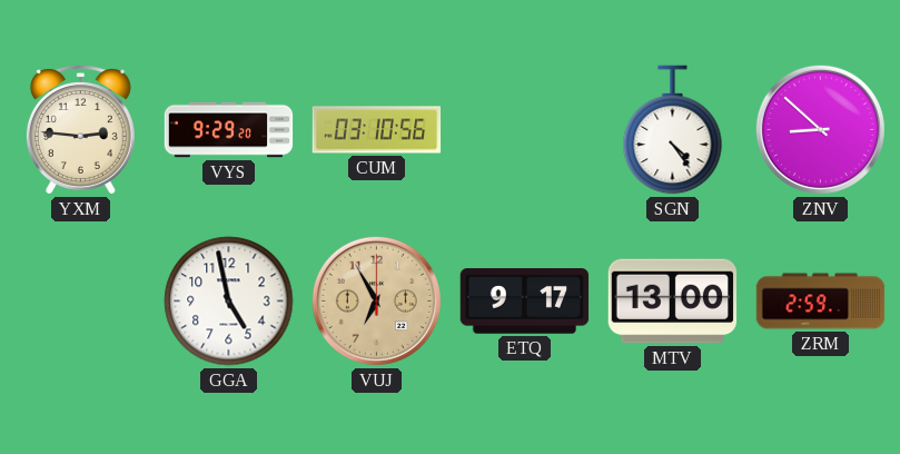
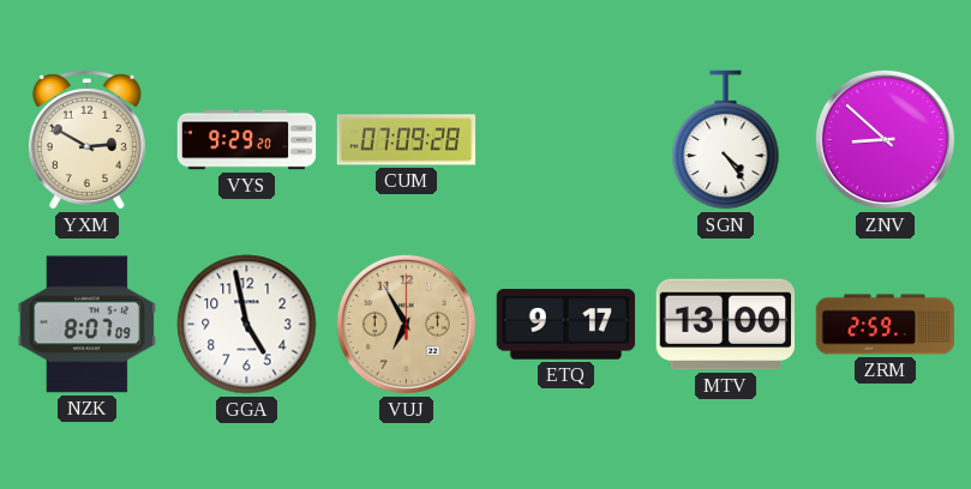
YXM: 2:46 -> 2:50 (86, 140)
CUM: 03:10 -> 07:09 (407, 140)
NZK: none -> 8:07 (88, 325)
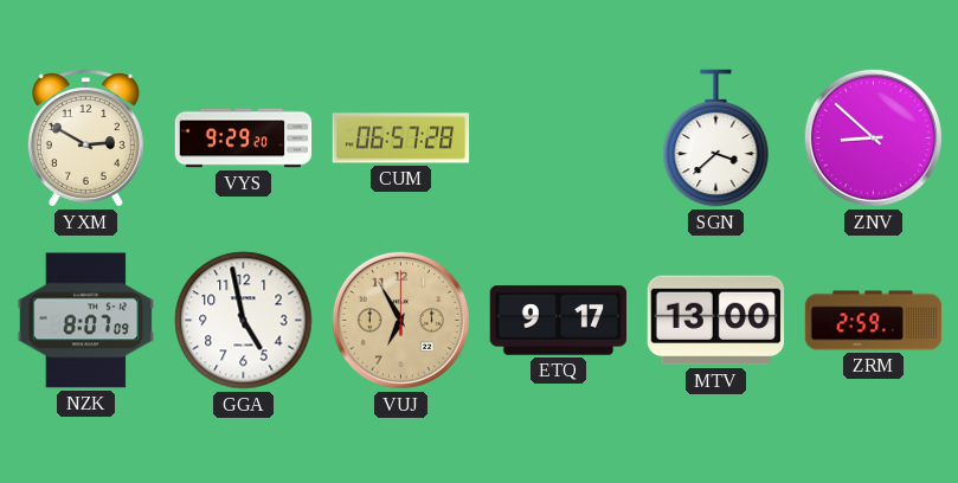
CUM: 07:09 -> 06:57 (401, 139)
SGN: 4:24 -> 3:38 (716, 139)
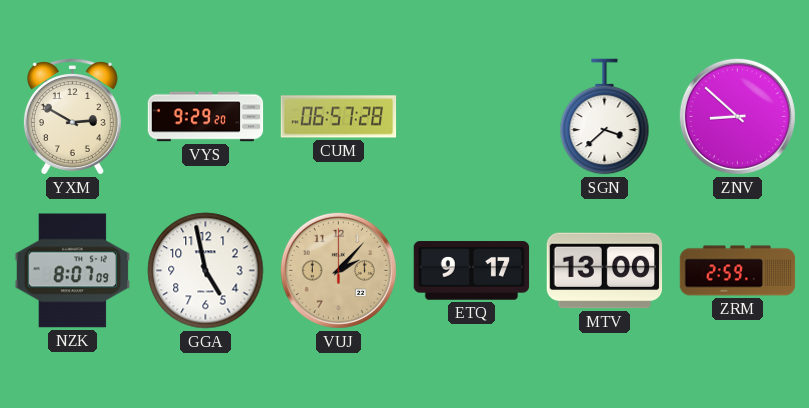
VUJ: 6:55 -> 2:07 (338, 270)
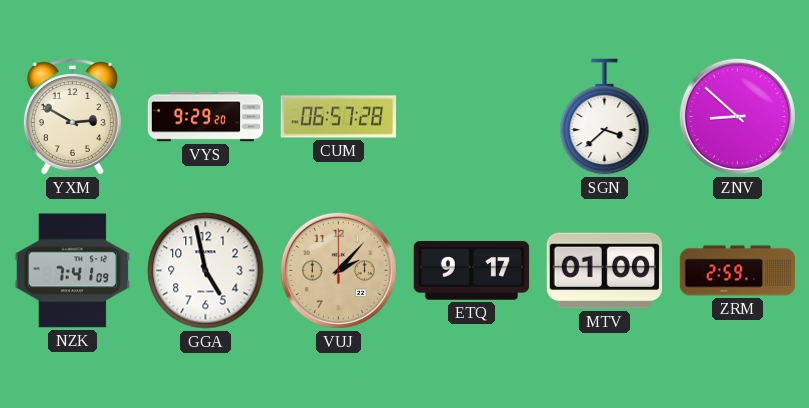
NZK: 8:07 -> 7:41 (73, 271)
MTV: 13:00 -> 01:00 (605, 271)
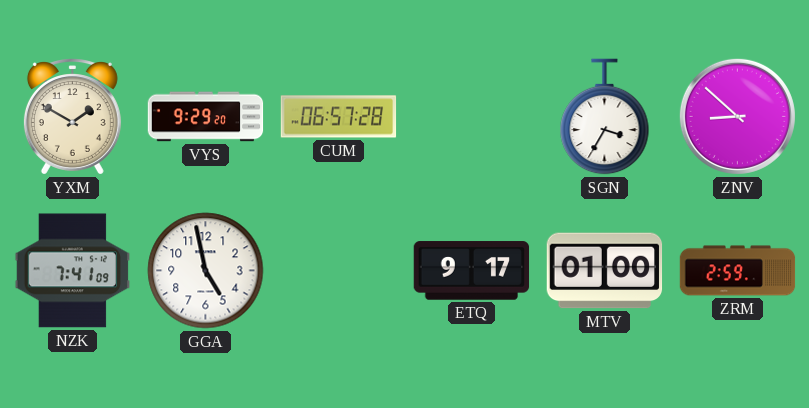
YXM: 2:50 -> 1:50 (72, 117)
SGN: 3:38 -> 3:35 (605, 117)
VUJ: 2:07 -> none (338, 270)
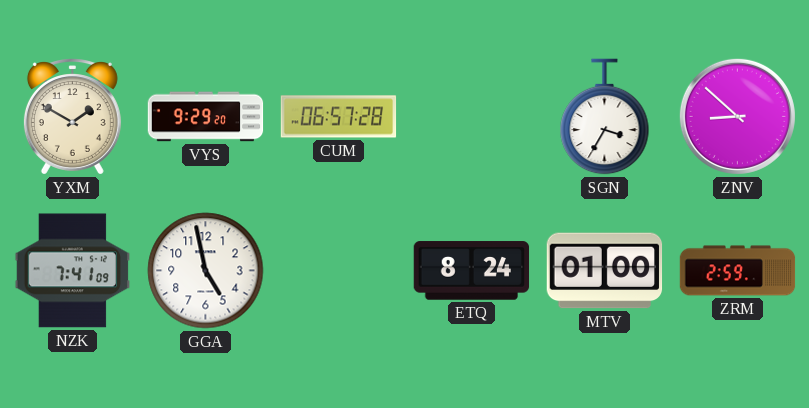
ETQ: 9:17 -> 8:24 (472, 271)
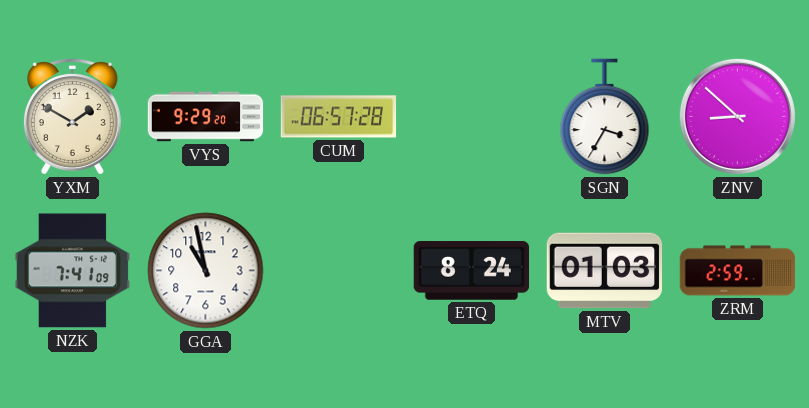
GGA: 4:58 -> 10:58 (206, 271)
MTV: 01:00 -> 01:03 (605, 271)
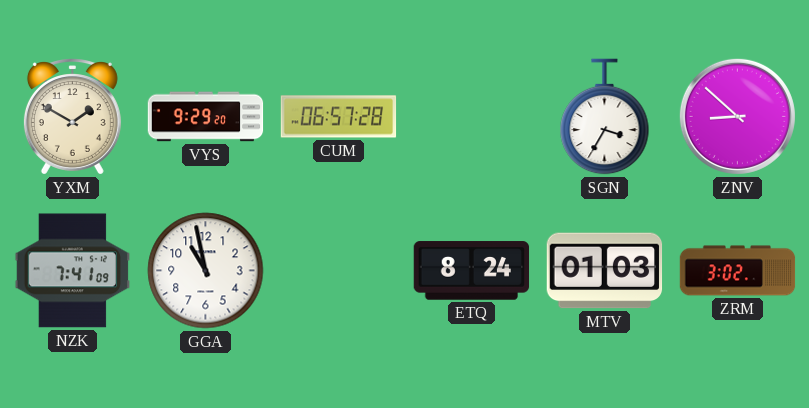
ZRM: 2:59 -> 3:02 (738, 271)
